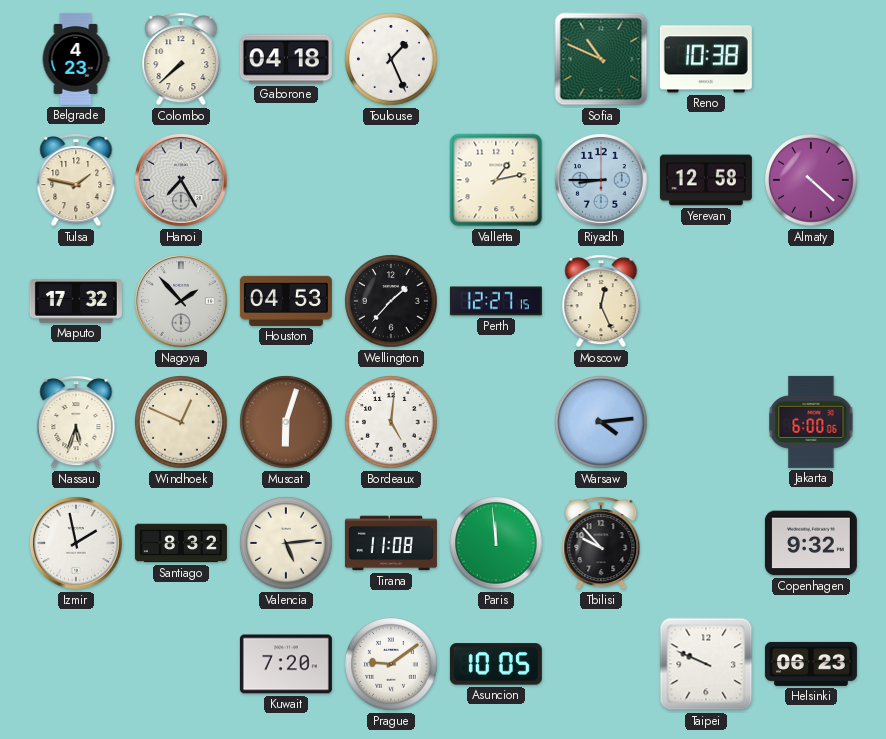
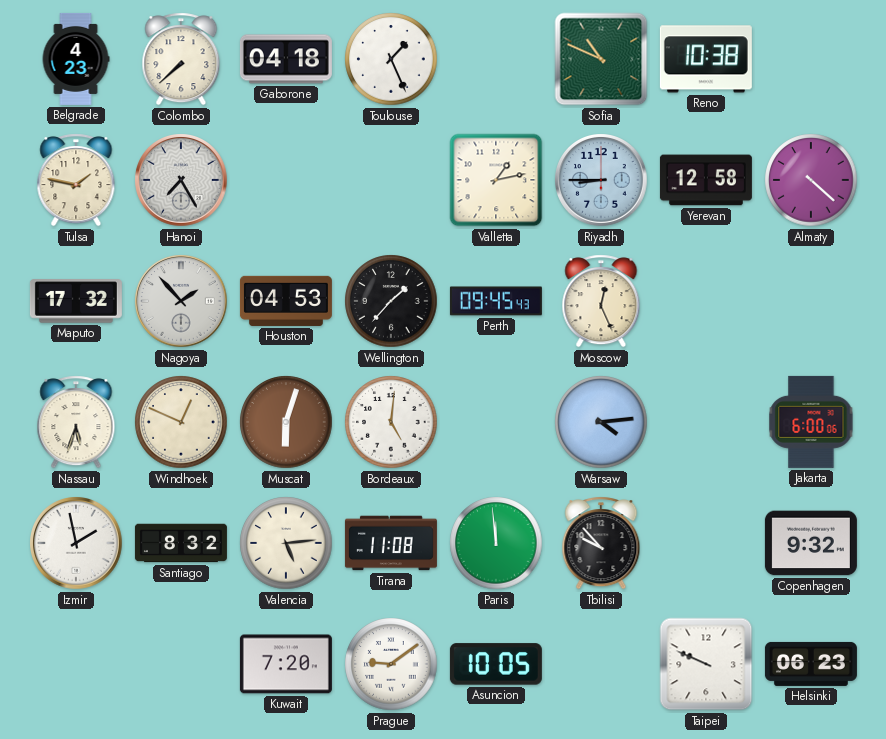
Perth: 12:27 -> 09:45 (496, 301)
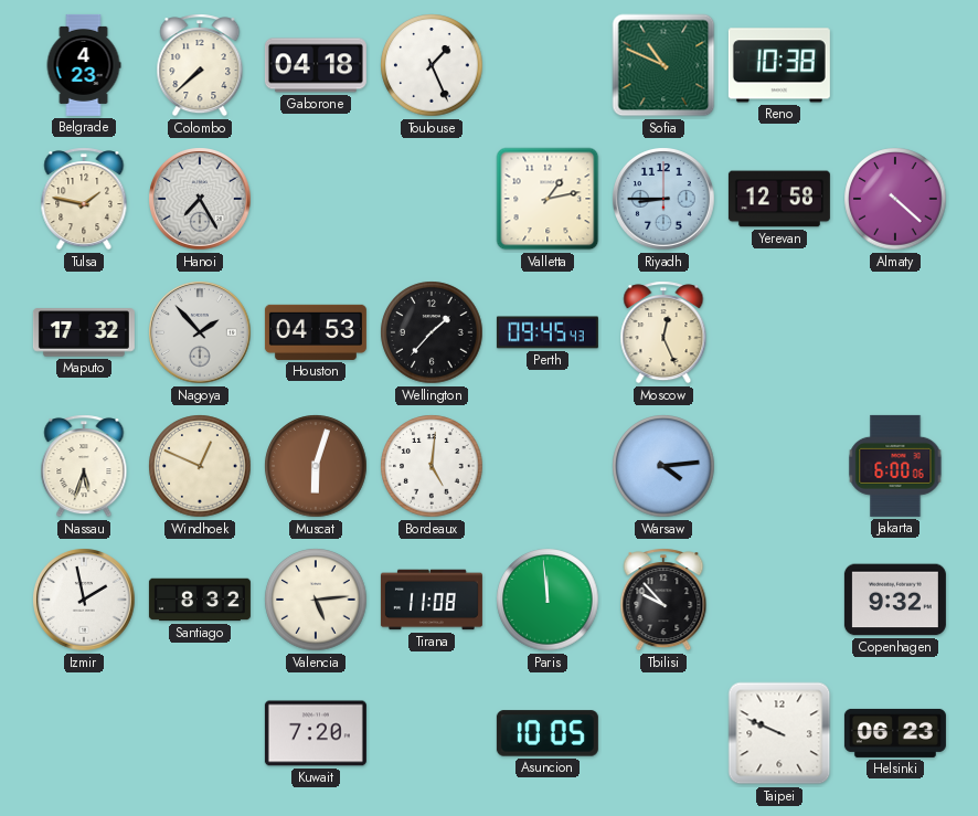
Prague: 9:09 -> none (391, 664)
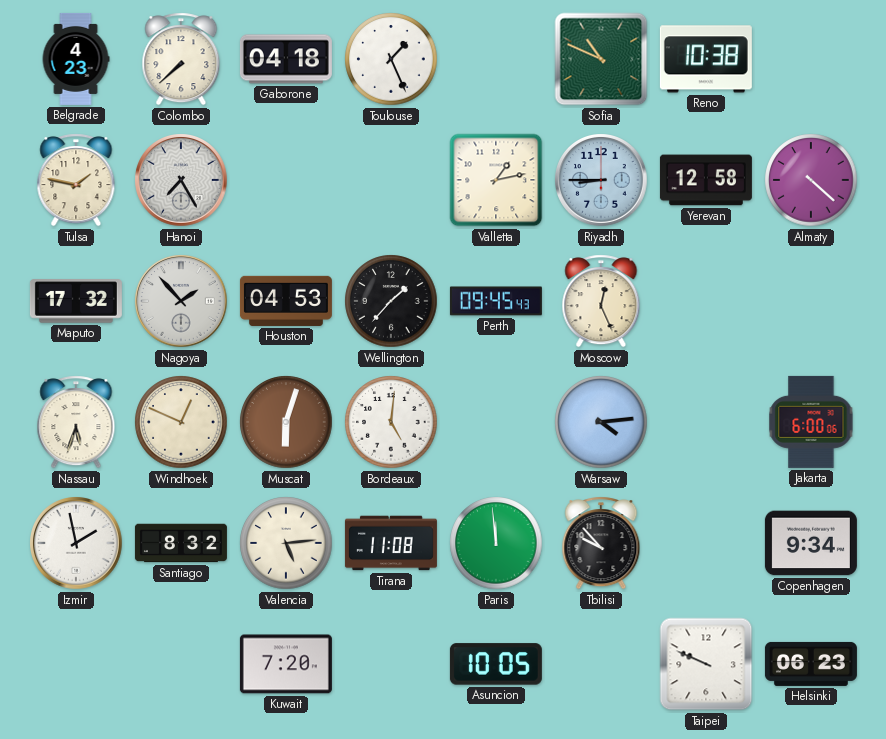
Copenhagen: 9:32 -> 9:34 (811, 543)
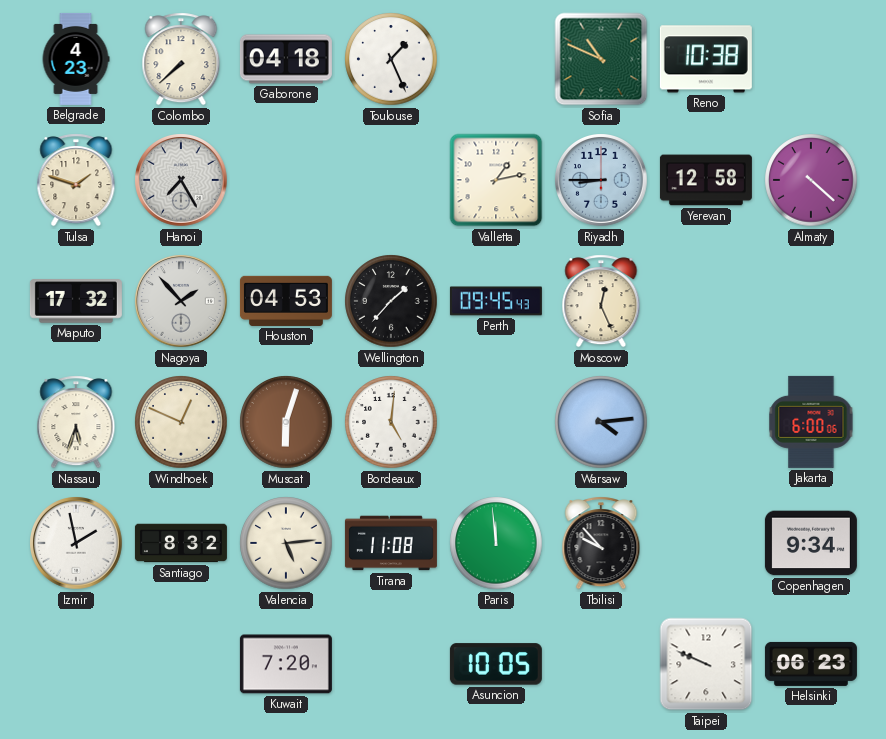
Tulsa: 1:47 -> 1:48 (76, 180)
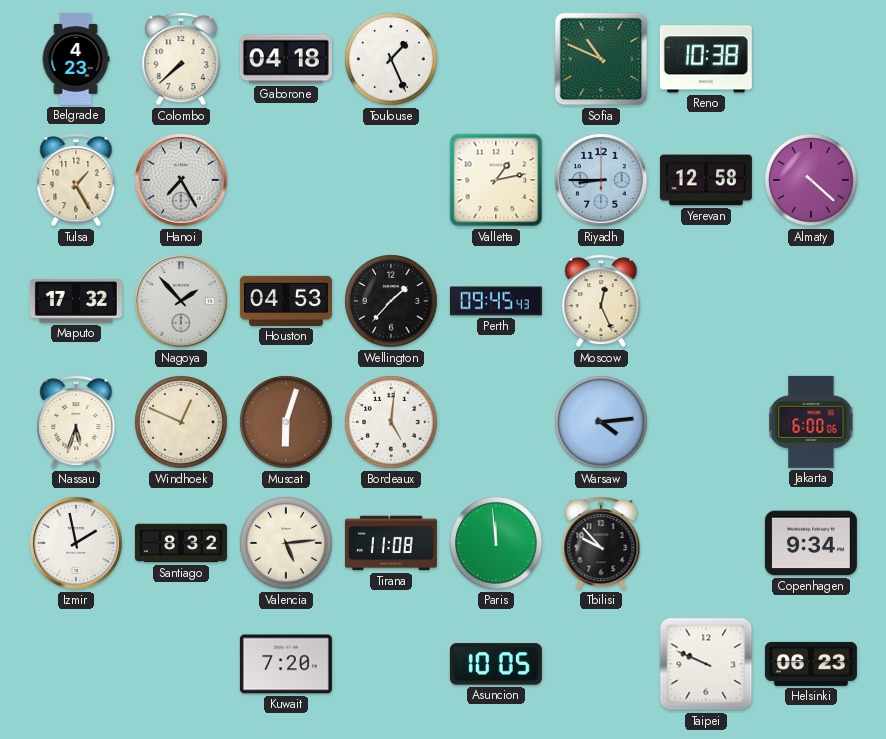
Tulsa: 1:48 -> 1:25 (76, 180)
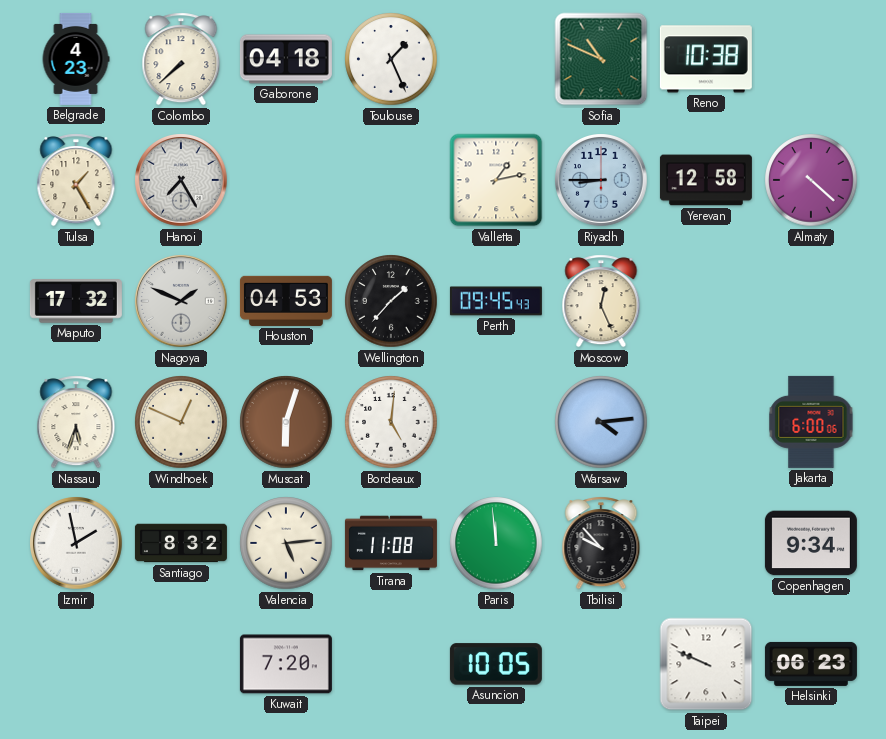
Nagoya: 1:53 -> 1:49 (181, 301)
